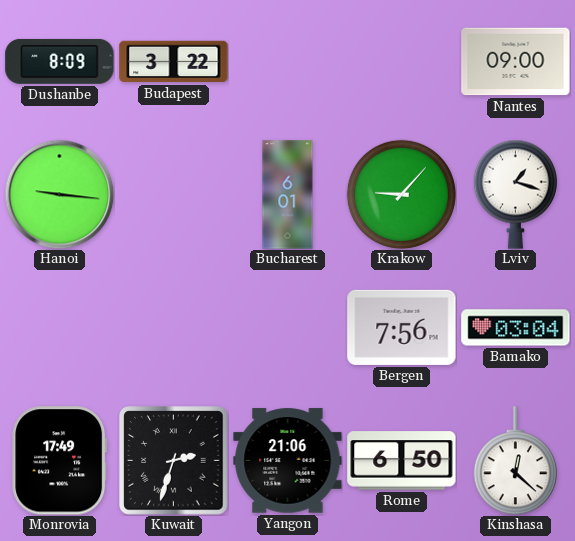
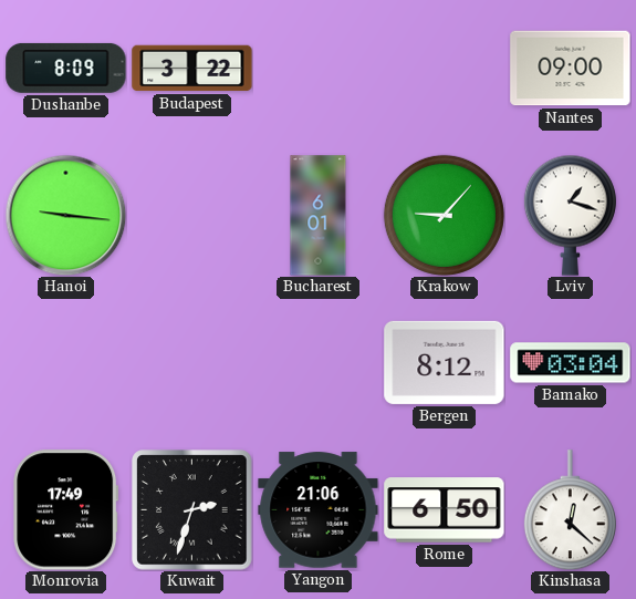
Bergen: 7:56 -> 8:12 (445, 362)
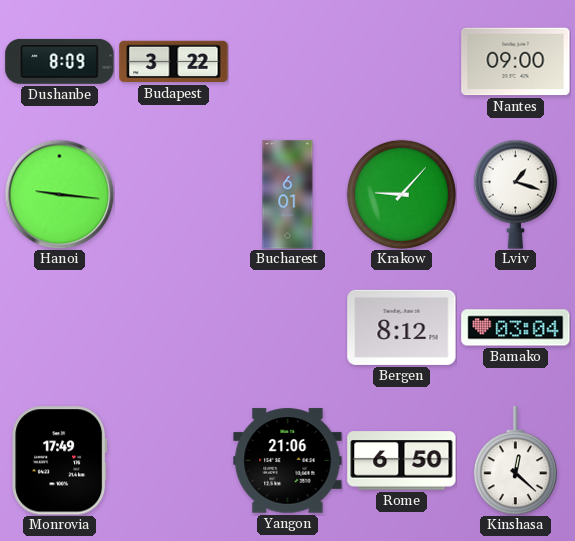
Kuwait: 2:33 -> none (192, 510)
